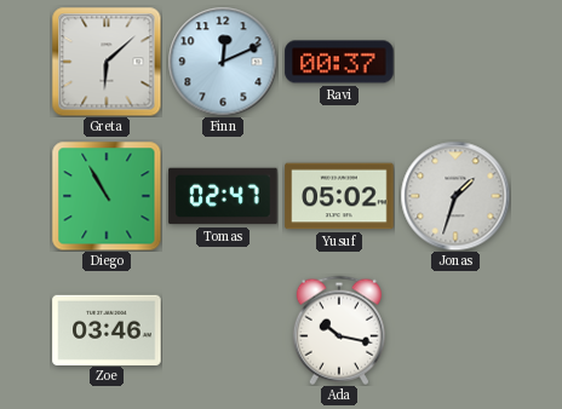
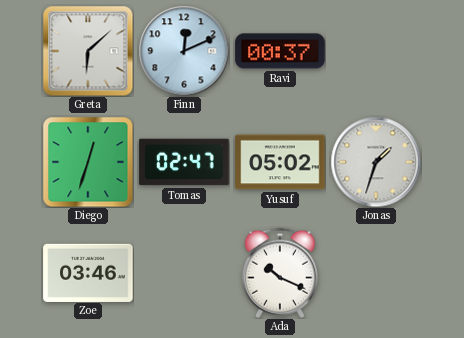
Diego: 10:55 -> 12:33 (88, 162)
Ada: 10:17 -> 10:19 (280, 273)
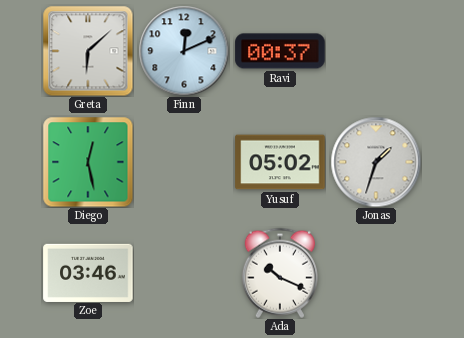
Diego: 12:33 -> 12:28 (88, 162)
Tomas: 02:47 -> none (184, 162)
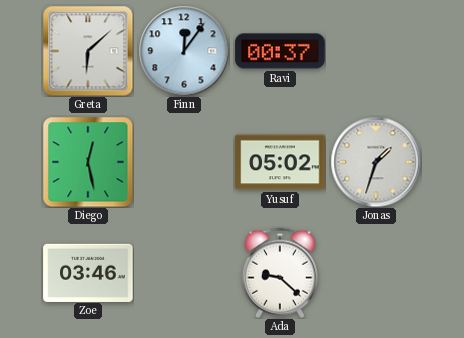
Finn: 12:11 -> 12:06 (184, 51)
Ada: 10:19 -> 9:22 (280, 273)
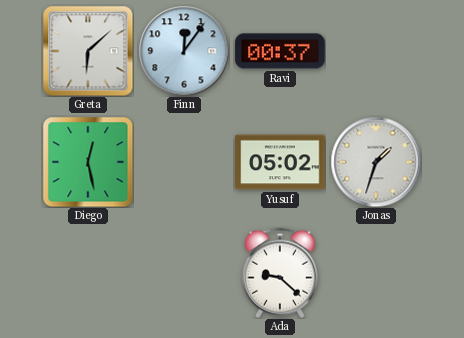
Zoe: 03:46 -> none (88, 272)
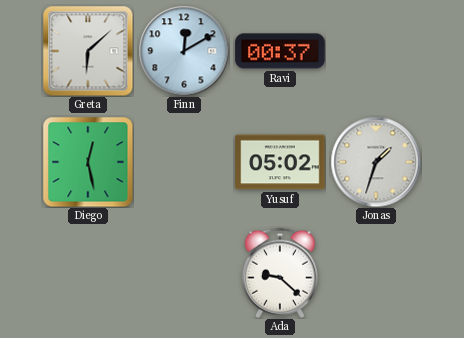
Finn: 12:06 -> 12:10 (184, 51)
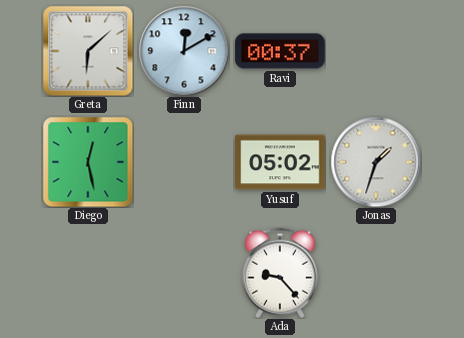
Ada: 9:22 -> 9:23 (280, 273)
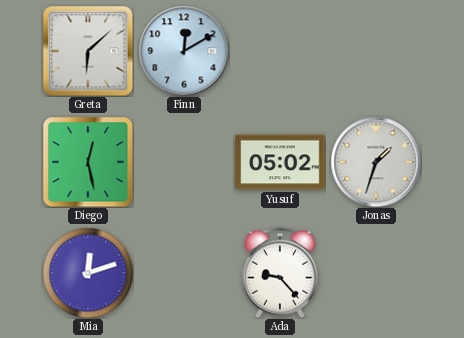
Ravi: 00:37 -> none (280, 51)
Mia: none -> 12:12 (88, 273)
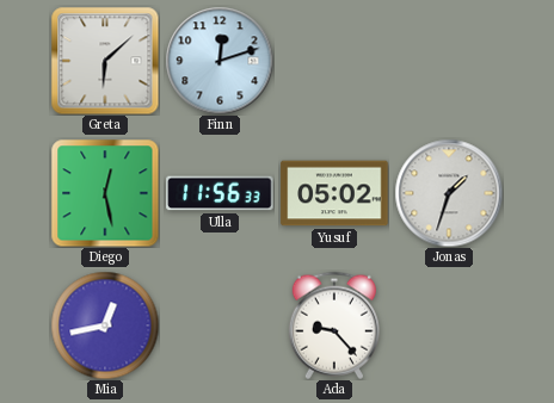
Finn: 12:10 -> 12:12 (220, 61)
Ulla: none -> 11:56 (220, 193)
Mia: 12:12 -> 12:43 (105, 325)
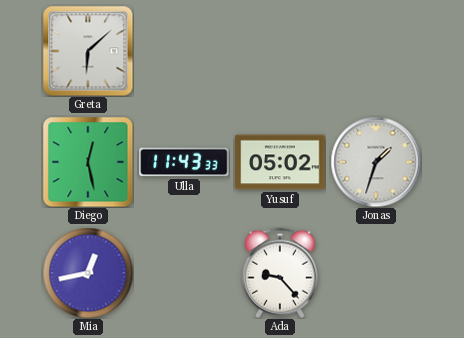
Finn: 12:12 -> none (220, 61)
Ulla: 11:56 -> 11:43 (184, 162)
